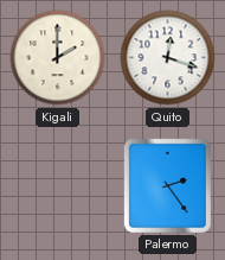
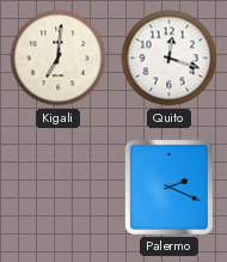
Kigali: 2:00 -> 7:01 (59, 59)
Palermo: 2:24 -> 2:19 (168, 187)
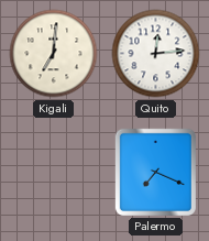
Quito: 12:18 -> 12:14 (156, 54)
Palermo: 2:19 -> 7:19 (155, 172)
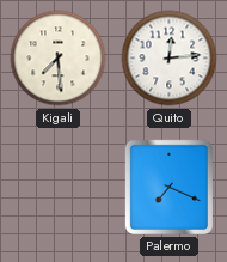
Kigali: 7:01 -> 7:29 (59, 59)
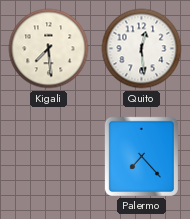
Quito: 12:14 -> 12:29 (142, 49)
Palermo: 7:19 -> 7:23 (141, 156)
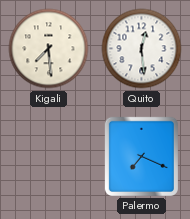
Palermo: 7:23 -> 7:19 (141, 156)
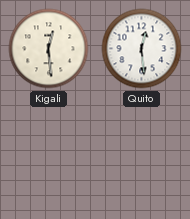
Kigali: 7:29 -> 12:29 (49, 49)
Palermo: 7:19 -> none (141, 156)
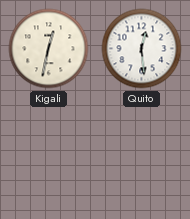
Kigali: 12:29 -> 12:32 (49, 49)
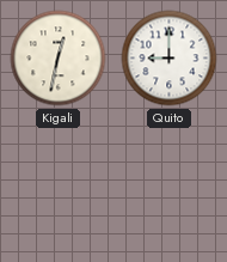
Quito: 12:29 -> 9:00 (170, 59)
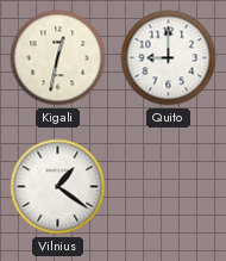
Vilnius: none -> 1:21 (58, 187)
